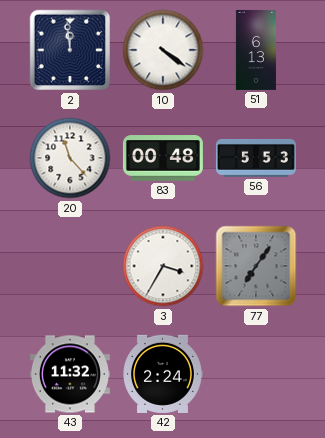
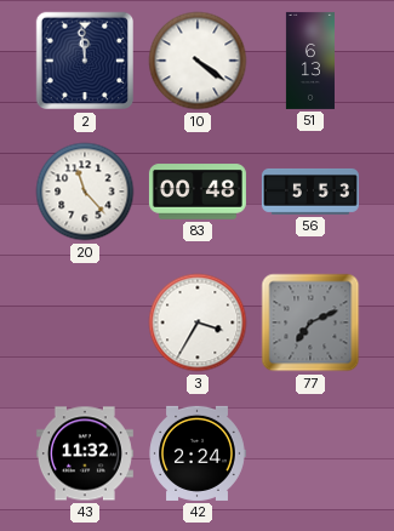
77: 7:06 -> 7:11 (310, 322)
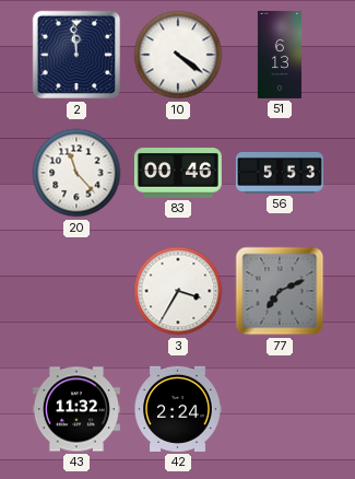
83: 00:48 -> 00:46 (178, 173)
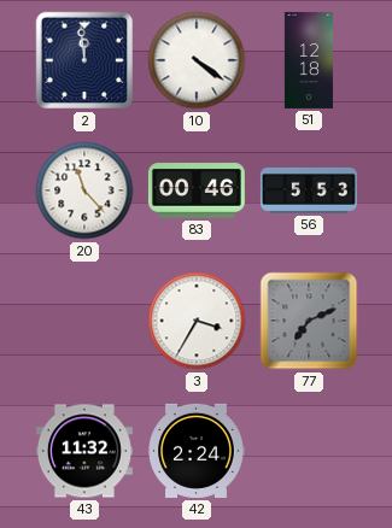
51: 6:13 -> 12:18 (309, 60)
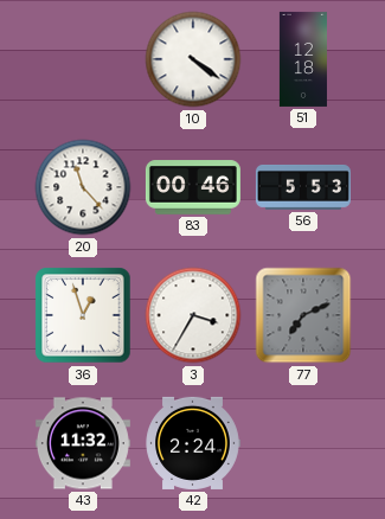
2: 11:59 -> none (84, 60)
36: none -> 12:57 (83, 315)
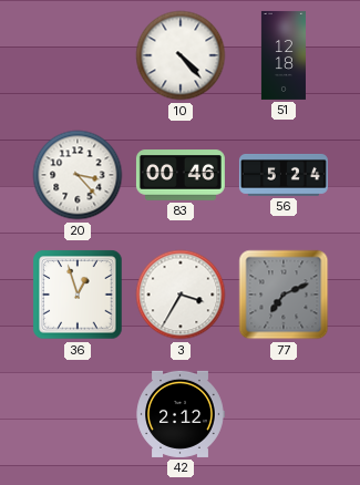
10: 4:21 -> 4:23 (181, 55)
20: 11:23 -> 3:23 (78, 175)
56: 5:53 -> 5:24 (284, 175)
43: 11:32 -> none (83, 443)
42: 2:24 -> 2:12 (181, 414)
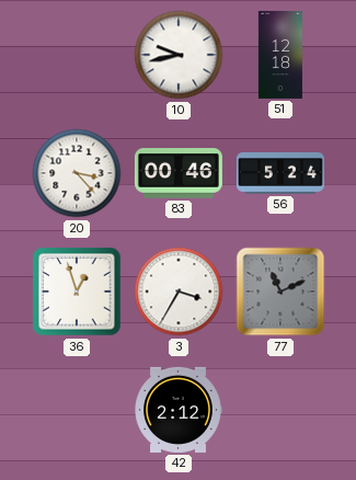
10: 4:23 -> 9:43 (179, 55)
77: 7:11 -> 11:11 (280, 292)
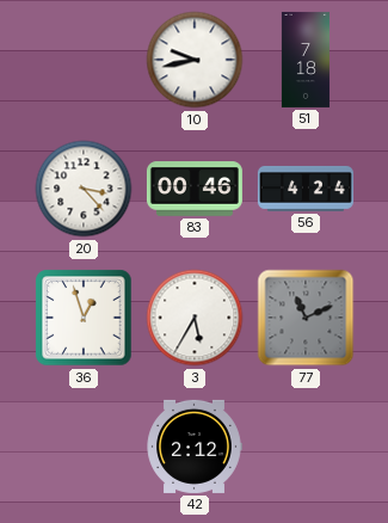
51: 12:18 -> 7:18 (306, 60)
56: 5:24 -> 4:24 (306, 189)
3: 3:35 -> 5:35 (195, 318)
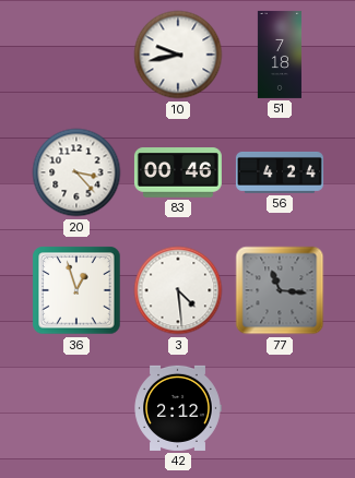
3: 5:35 -> 4:29 (178, 290)
77: 11:11 -> 11:16 (280, 290)
